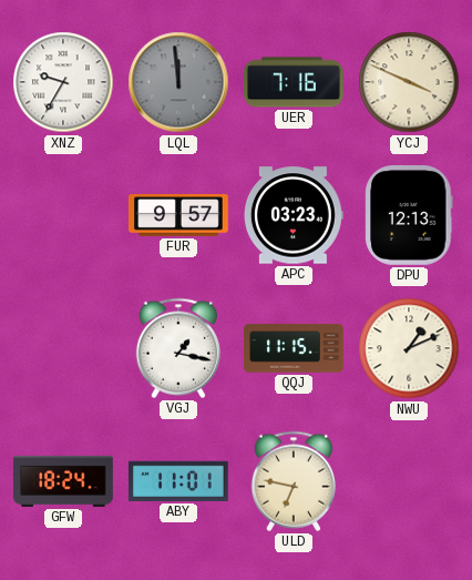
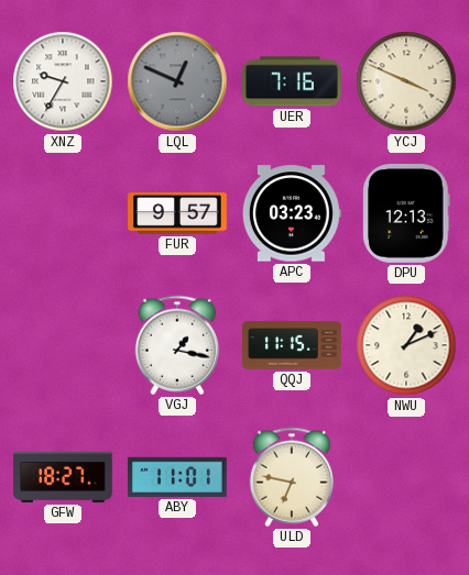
LQL: 11:59 -> 12:49 (177, 81)
GFW: 18:24 -> 18:27 (64, 477)
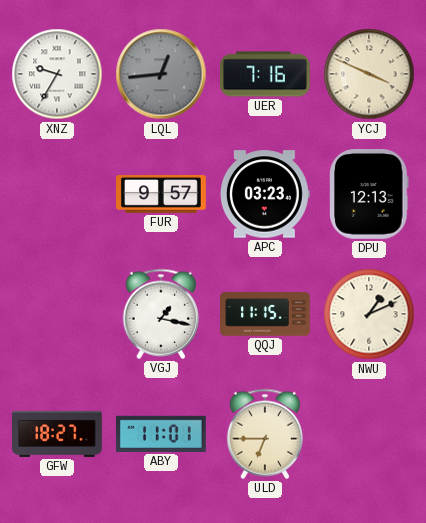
LQL: 12:49 -> 12:44 (161, 74)
ULD: 6:47 -> 6:45 (264, 434)
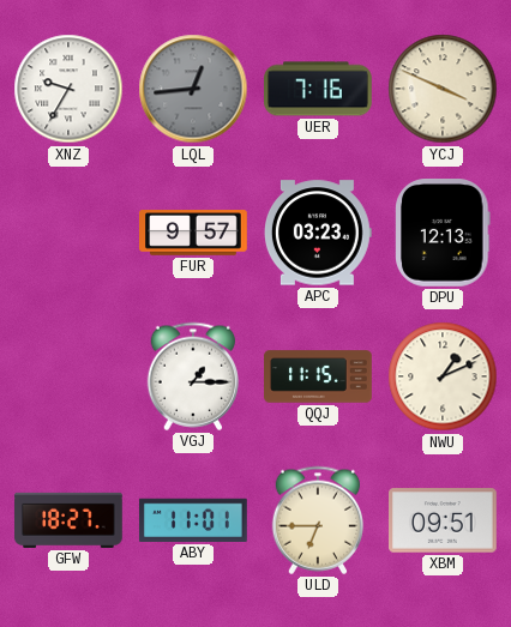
VGJ: 1:17 -> 1:15 (192, 376)
XBM: none -> 09:51 (444, 520)
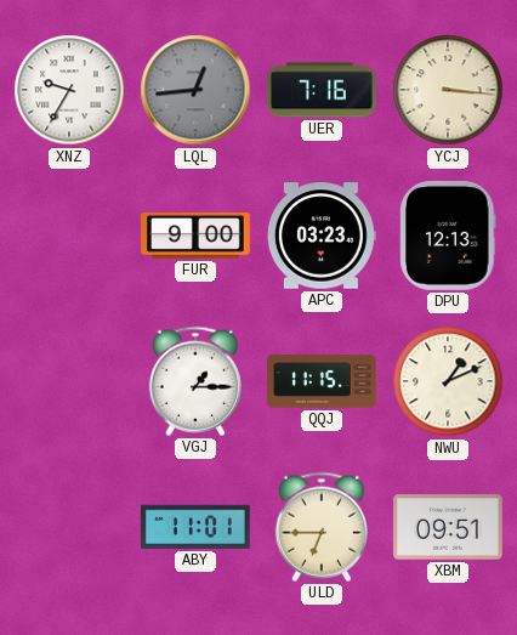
YCJ: 3:49 -> 3:16 (448, 90)
FUR: 9:57 -> 9:00 (195, 237)
GFW: 18:27 -> none (70, 520)
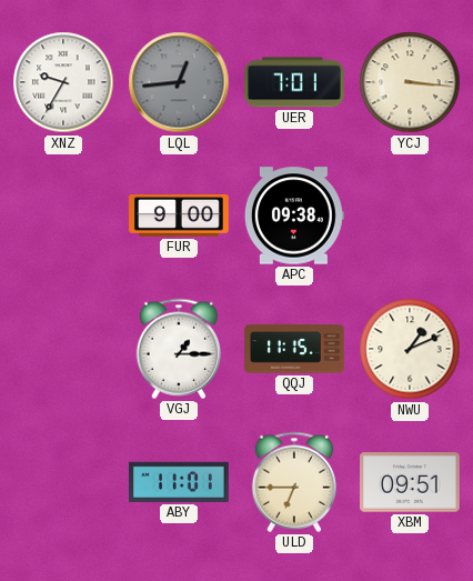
UER: 7:16 -> 7:01 (295, 82)
APC: 03:23 -> 09:38 (294, 216)
DPU: 12:13 -> none (448, 237)
